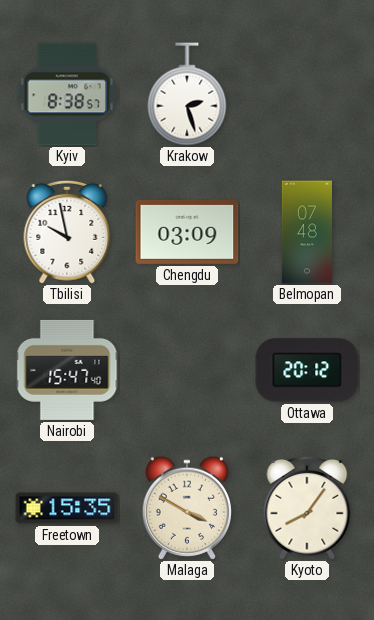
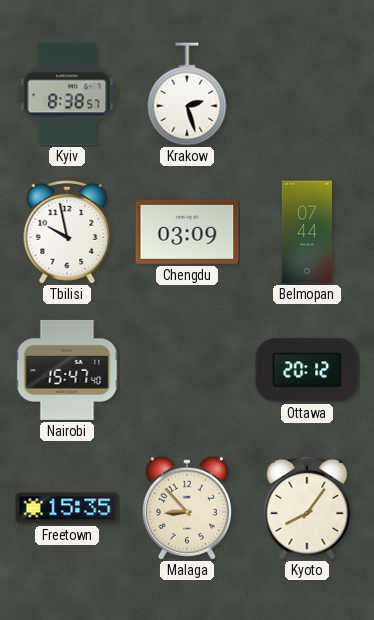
Belmopan: 07:48 -> 07:44 (307, 232)
Malaga: 3:50 -> 8:53 (187, 508)
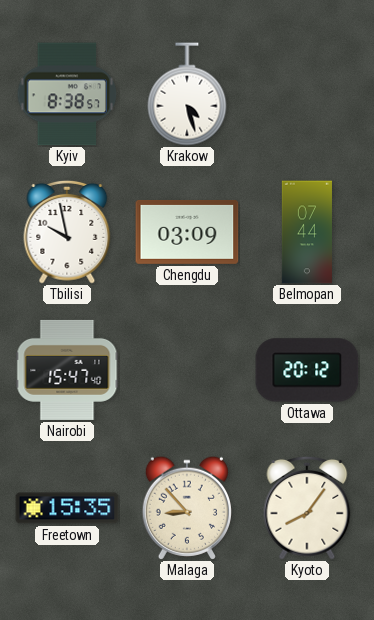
Krakow: 2:27 -> 4:27 (187, 94)
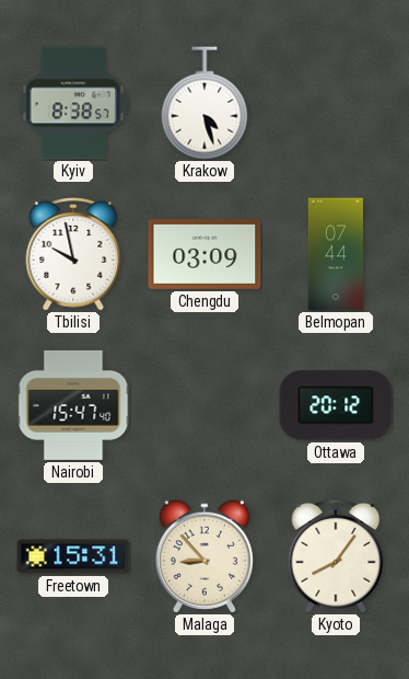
Freetown: 15:35 -> 15:31 (73, 556)
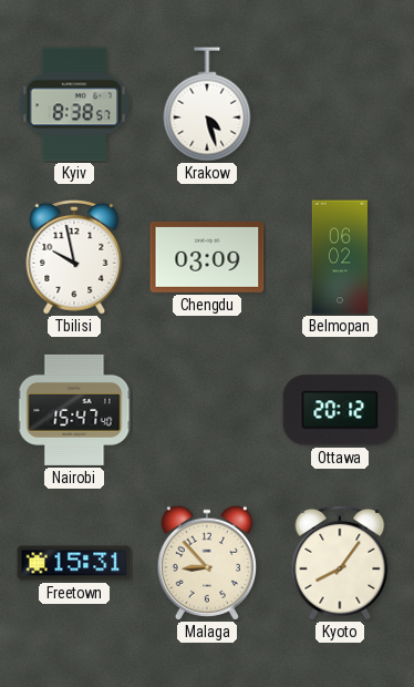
Belmopan: 07:44 -> 06:02 (340, 257)
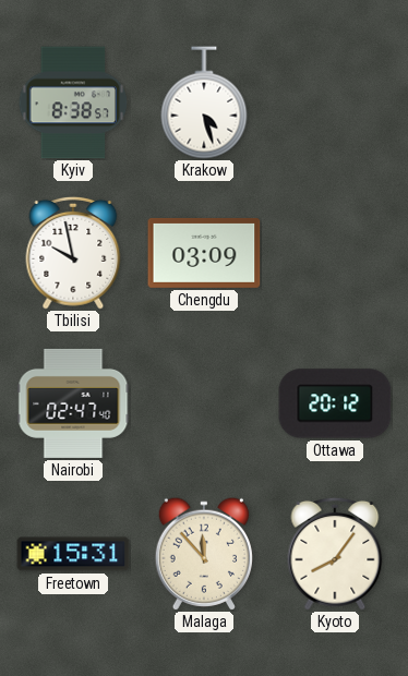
Belmopan: 06:02 -> none (340, 257)
Nairobi: 15:47 -> 02:47 (73, 403)
Malaga: 8:53 -> 11:53 (204, 554)
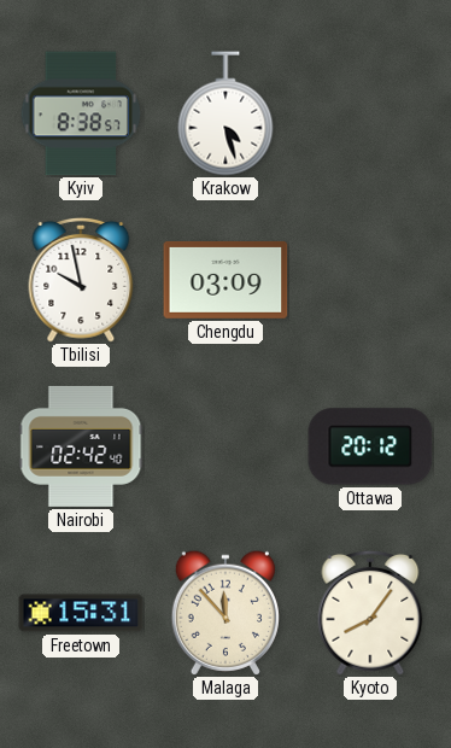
Nairobi: 02:47 -> 02:42 (81, 446)
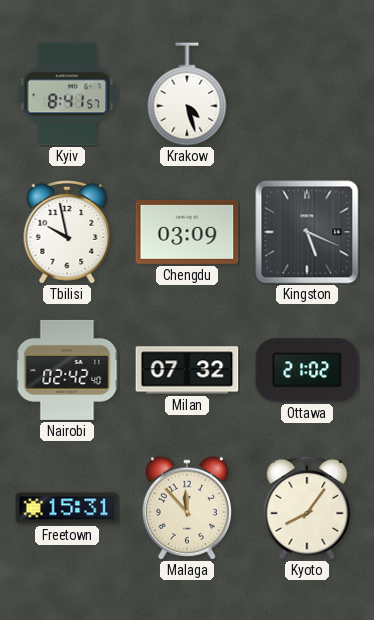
Kyiv: 8:38 -> 8:41 (67, 94)
Kingston: none -> 5:19 (307, 232)
Milan: none -> 07:32 (187, 370)
Ottawa: 20:12 -> 21:02 (307, 370)
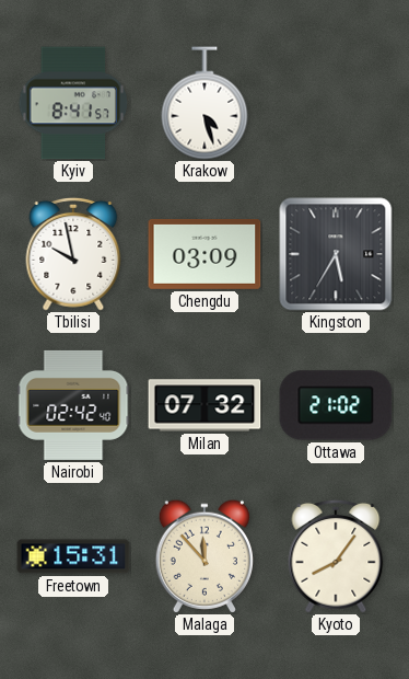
Kingston: 5:19 -> 5:35 (336, 254)
